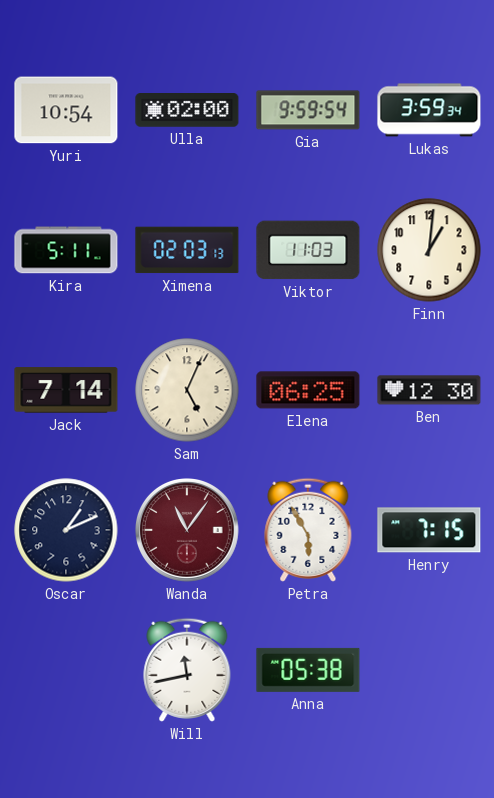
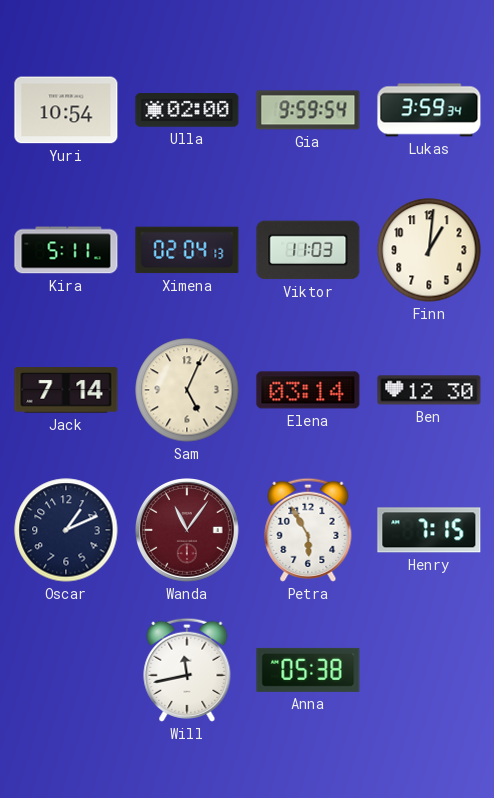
Ximena: 02:03 -> 02:04 (187, 250)
Elena: 06:25 -> 03:14 (308, 390)
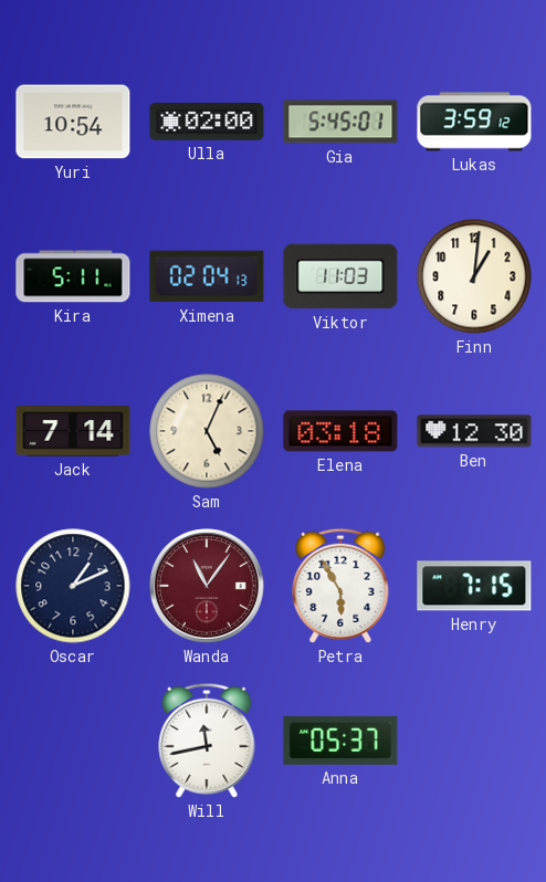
Gia: 9:59 -> 5:45 (340, 122)
Lukas: 3:59:34 -> 3:59:12 (474, 122)
Elena: 03:14 -> 03:18 (340, 431)
Anna: 05:38 -> 05:37 (340, 741)
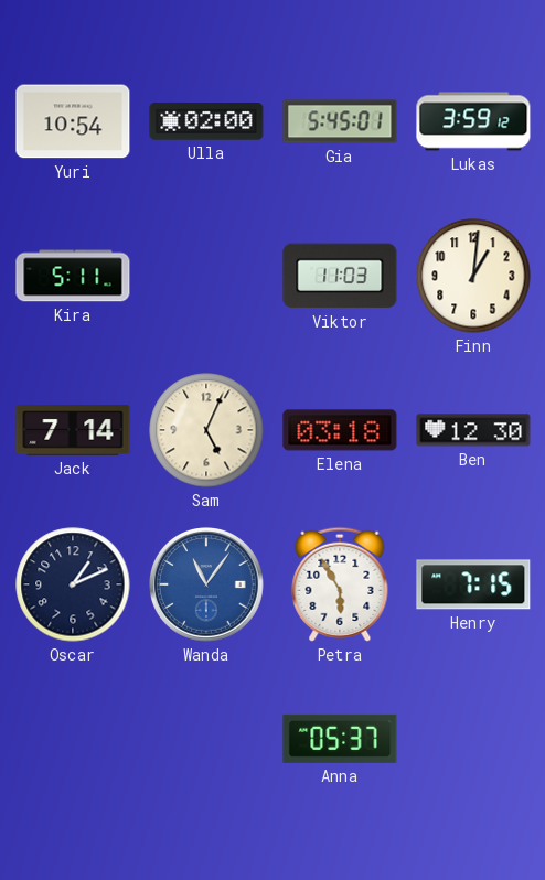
Ximena: 02:04 -> none (207, 276)
Wanda dial: burgundy -> blue (207, 586)
Will: 11:43 -> none (207, 741)
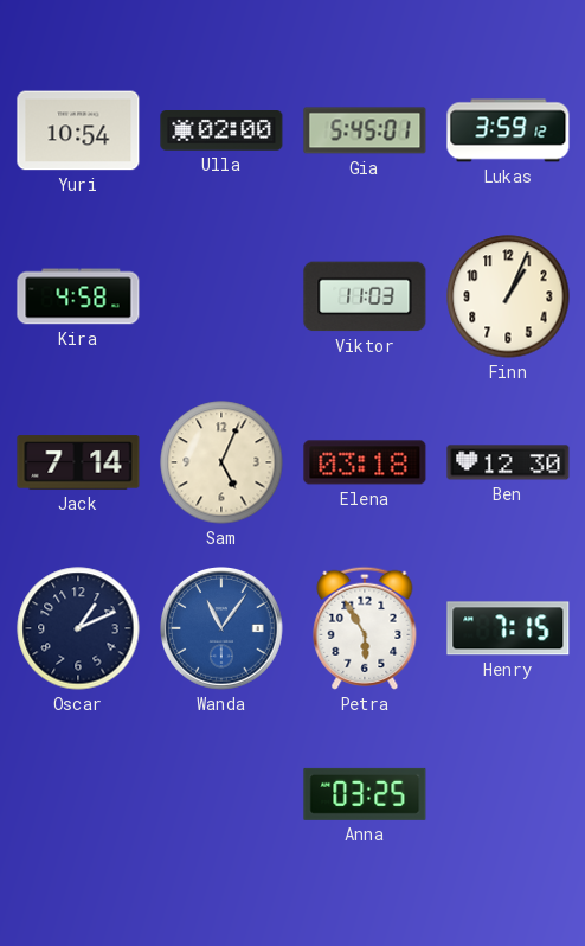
Kira: 5:11 -> 4:58 (78, 296)
Finn: 1:01 -> 1:04 (508, 296)
Anna: 05:37 -> 03:25 (365, 794)
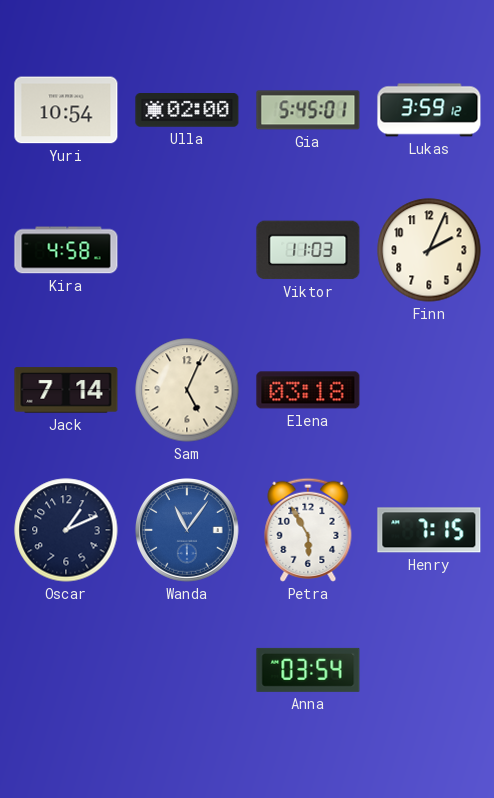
Finn: 1:04 -> 2:04 (429, 250)
Ben: 12:30 -> none (508, 462)
Anna: 03:25 -> 03:54 (308, 670)
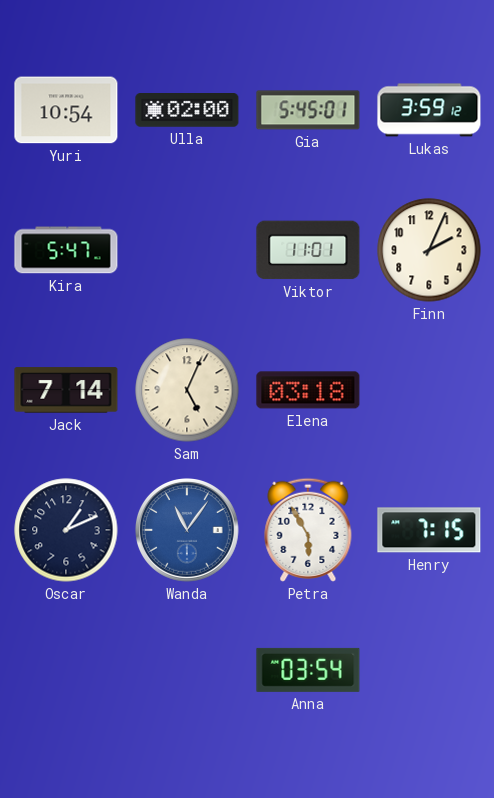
Kira: 4:58 -> 5:47 (66, 250)
Viktor: 11:03 -> 11:01 (308, 250)
